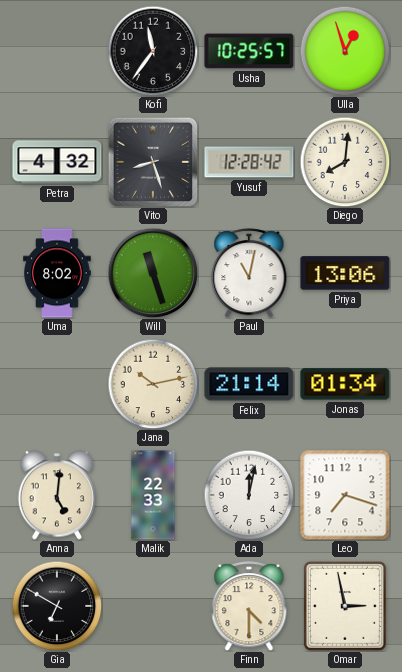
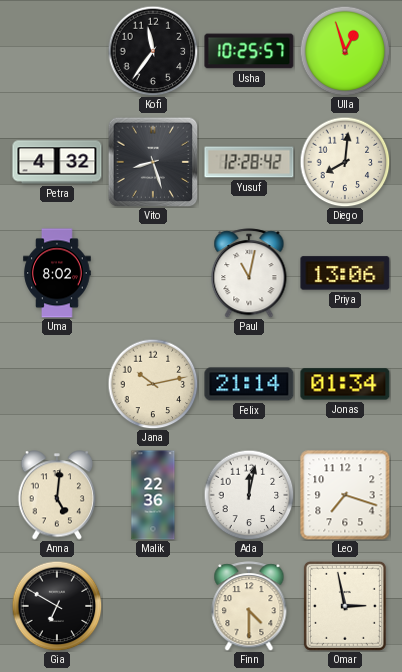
Will: 11:27 -> none (153, 273)
Malik: 22:33 -> 22:36 (153, 495)
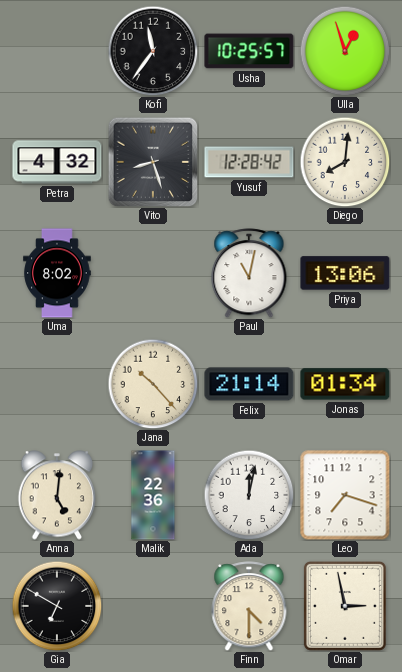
Jana: 10:13 -> 10:23 (153, 384)
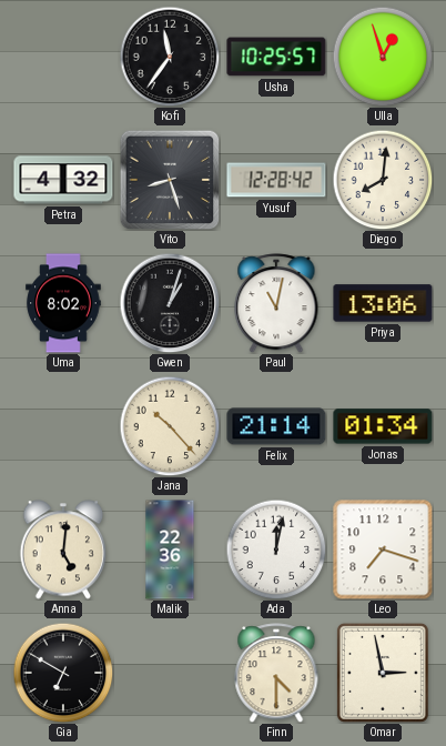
Gwen: none -> 1:03 (170, 303)
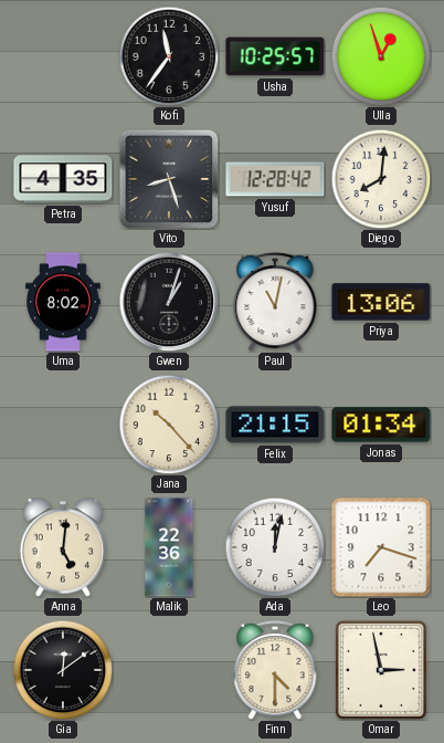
Petra: 4:32 -> 4:35 (63, 179)
Felix: 21:14 -> 21:15 (275, 425)
Gia: 6:50 -> 12:09 (63, 670)
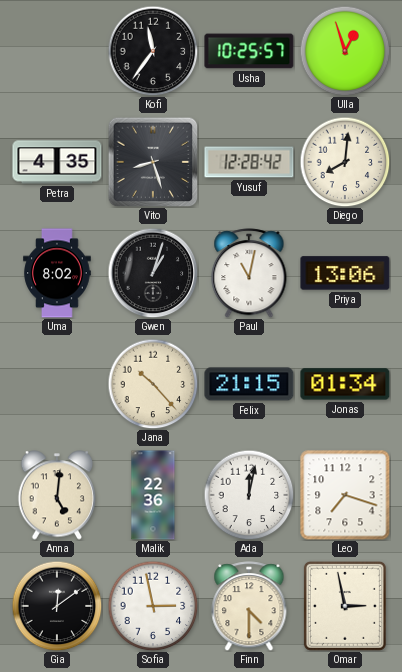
Sofia: none -> 2:58 (153, 606)
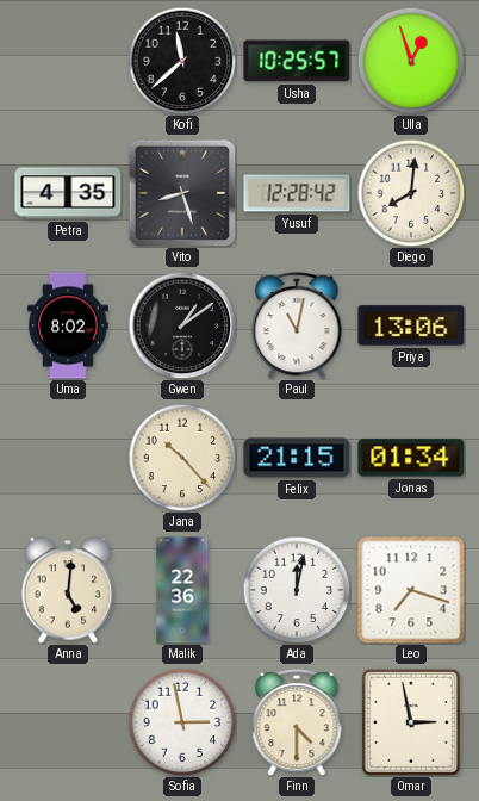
Kofi: 11:36 -> 11:38 (182, 61)
Gwen: 1:03 -> 1:09 (182, 325)
Gia: 12:09 -> none (57, 606)
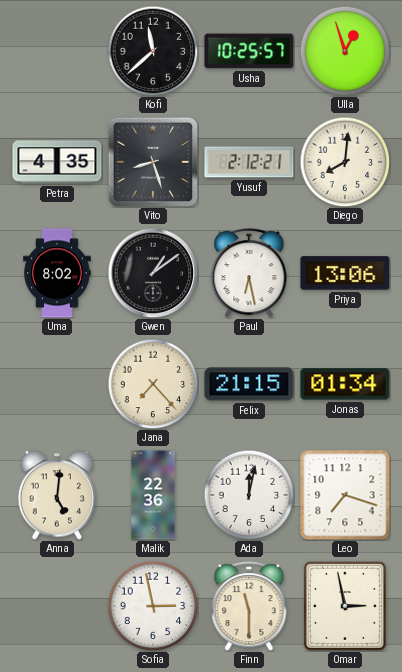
Yusuf: 12:28 -> 2:12 (249, 162)
Paul: 11:02 -> 6:28 (249, 273)
Jana: 10:23 -> 7:23 (153, 384)
Finn: 4:30 -> 11:30 (249, 606)
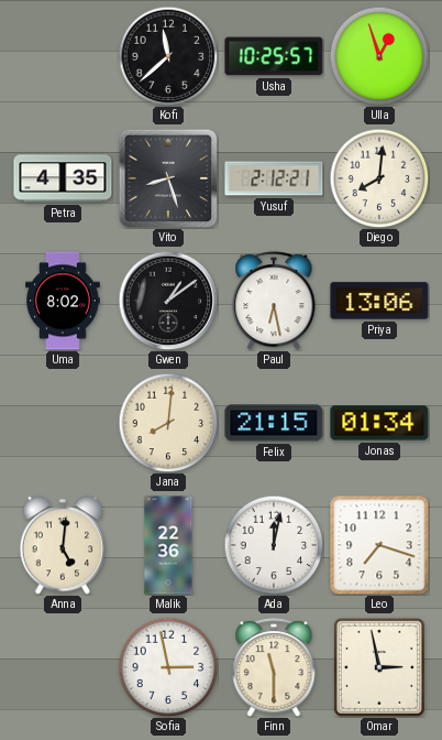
Jana: 7:23 -> 8:01 (168, 423)
